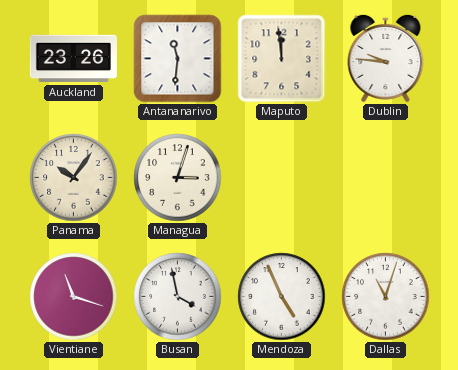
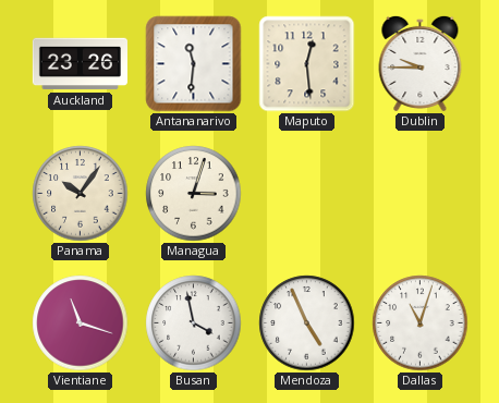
Maputo: 11:59 -> 12:29 (307, 64)
Dublin: 9:46 -> 9:45 (421, 63)
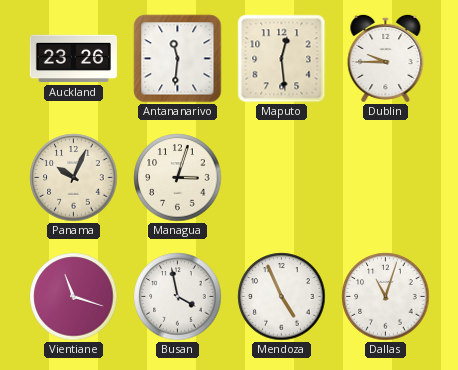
Panama: 10:06 -> 10:04 (74, 178)
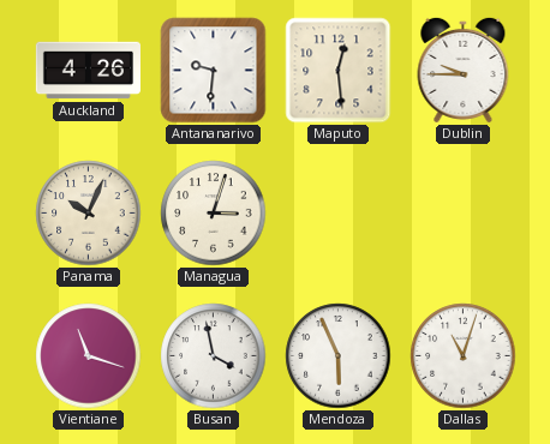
Auckland: 23:26 -> 4:26 (88, 71)
Antananarivo: 11:31 -> 9:31 (214, 71)
Mendoza: 4:56 -> 5:56 (339, 356)
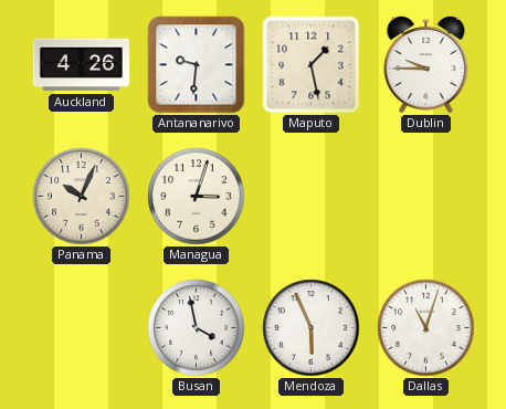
Maputo: 12:29 -> 1:28 (312, 65)
Vientiane: 11:18 -> none (89, 356)
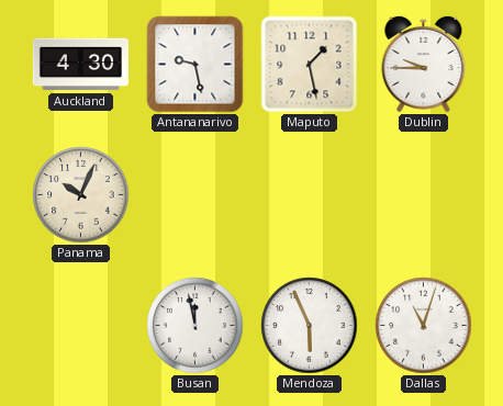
Auckland: 4:26 -> 4:30 (80, 65)
Antananarivo: 9:31 -> 9:28 (195, 65)
Managua: 3:03 -> none (197, 197)
Busan: 3:58 -> 11:58 (195, 326)
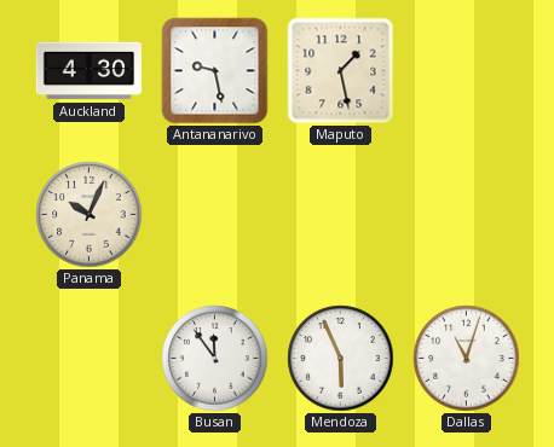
Dublin: 9:45 -> none (424, 64)
Busan: 11:58 -> 11:54 (215, 359)
